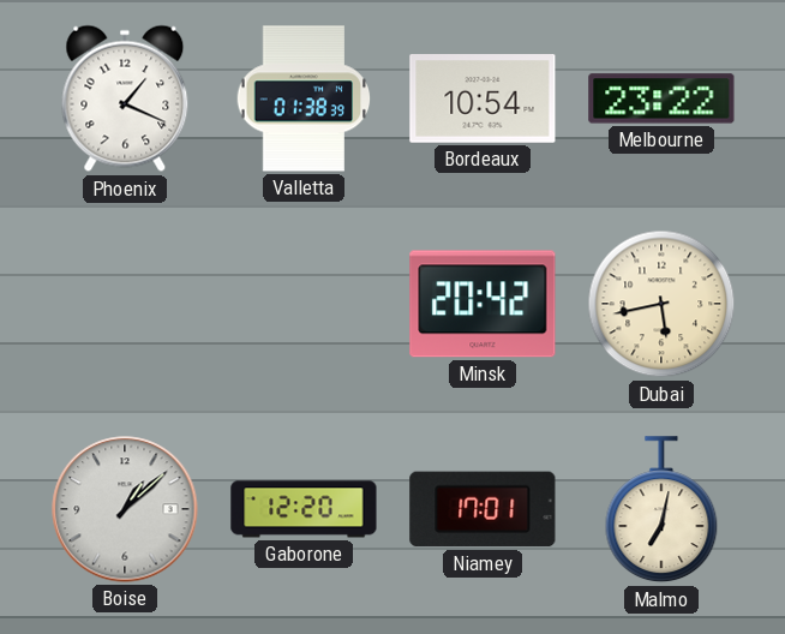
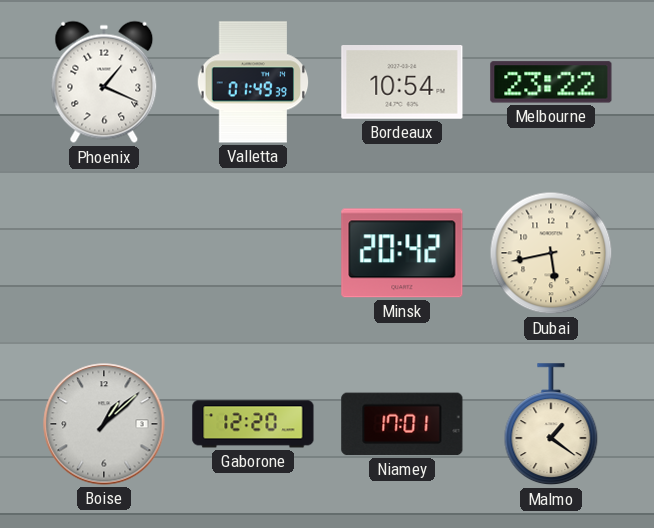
Valletta: 01:38 -> 01:49 (253, 82)
Malmo: 7:02 -> 1:21 (551, 425)
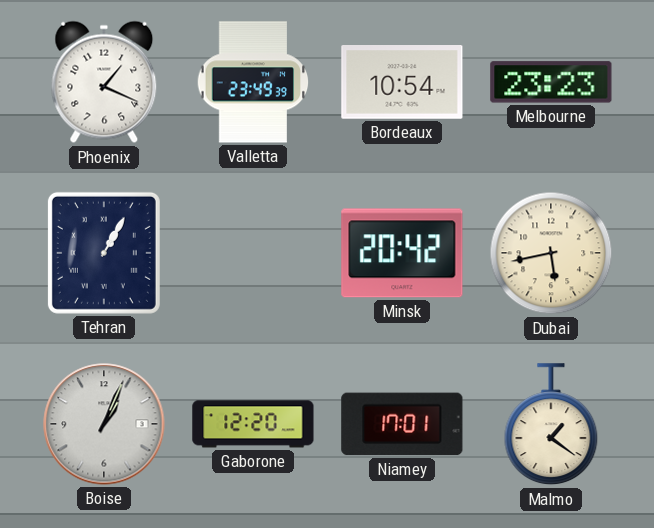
Valletta: 01:49 -> 23:49 (253, 82)
Melbourne: 23:22 -> 23:23 (551, 82)
Tehran: none -> 1:05 (104, 253)
Boise: 1:08 -> 1:04 (104, 424)
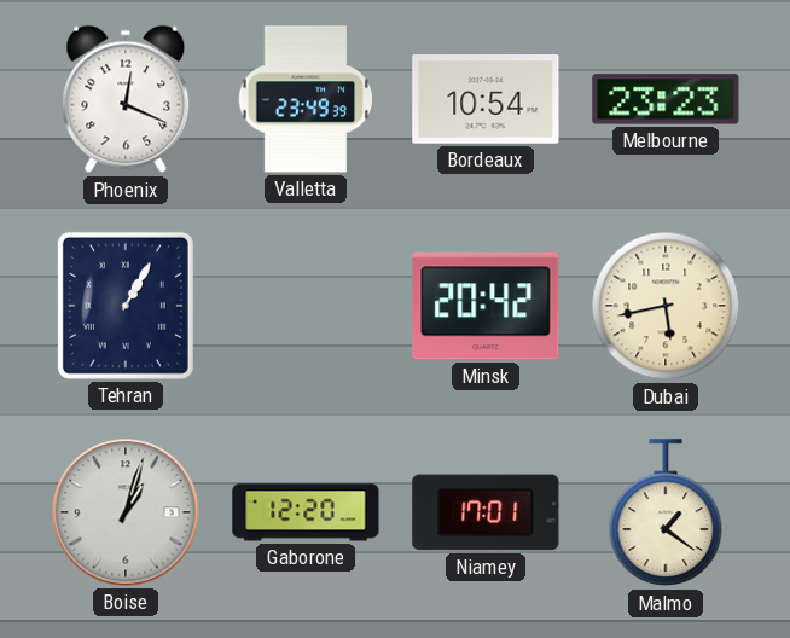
Phoenix: 1:19 -> 12:19 (126, 99)
Boise: 1:04 -> 1:03 (126, 512)
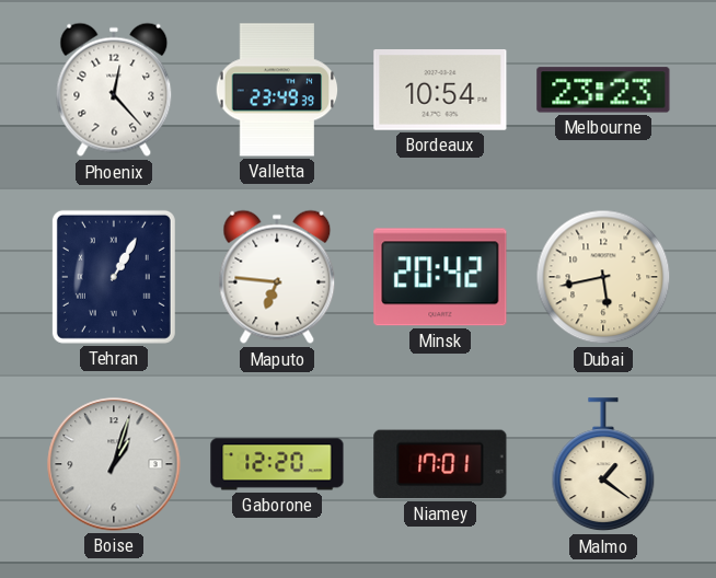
Phoenix: 12:19 -> 12:23 (114, 90)
Maputo: none -> 6:46 (277, 277)
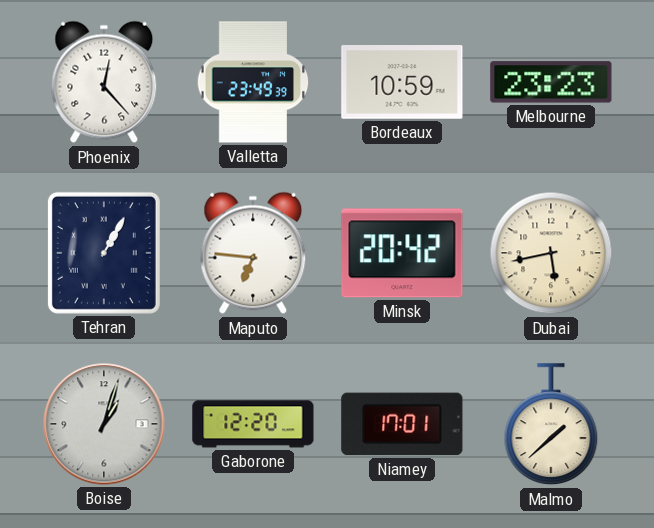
Bordeaux: 10:54 -> 10:59 (402, 83)
Malmo: 1:21 -> 1:38 (551, 425)
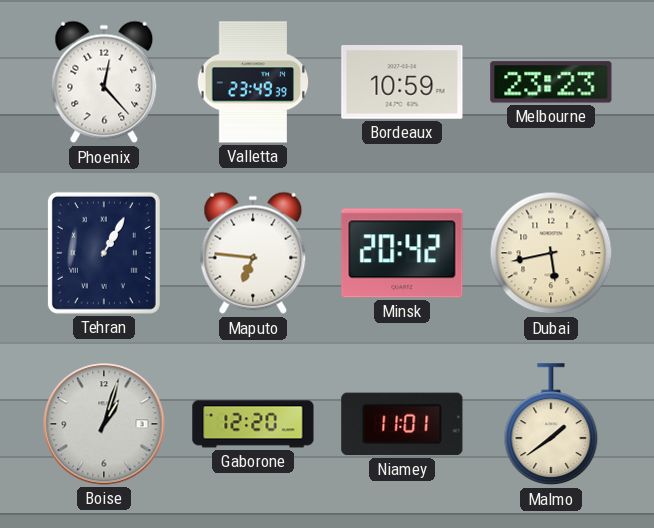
Niamey: 17:01 -> 11:01 (402, 424)
Malmo: 1:38 -> 1:39 (551, 425)
